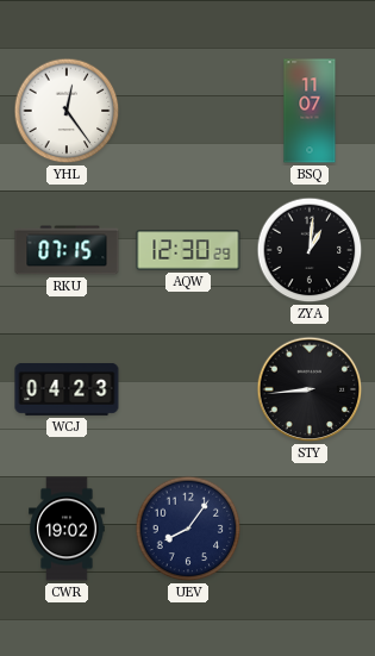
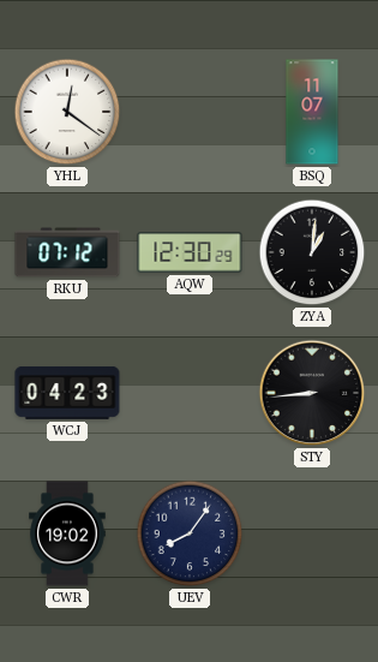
YHL: 12:24 -> 12:21 (67, 112)
RKU: 07:15 -> 07:12 (67, 252)
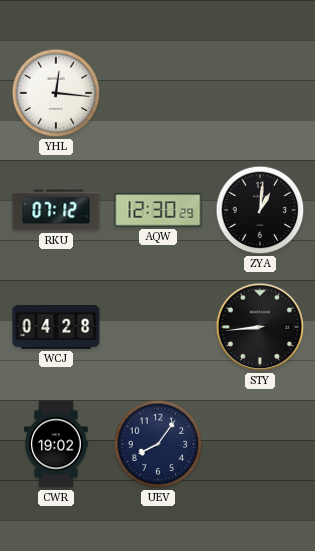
YHL: 12:21 -> 12:16 (56, 93)
BSQ: 11:07 -> none (312, 112)
WCJ: 04:23 -> 04:28 (56, 327)
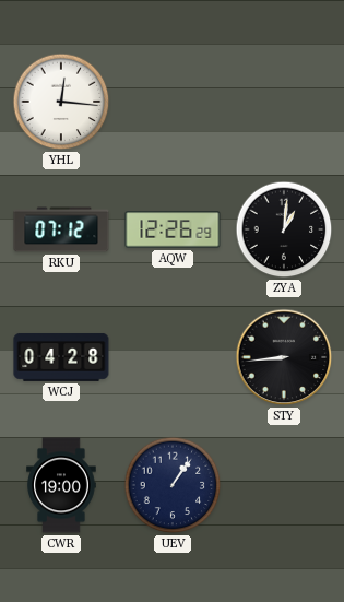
AQW: 12:30 -> 12:26 (173, 229)
CWR: 19:02 -> 19:00 (61, 485)
UEV: 8:06 -> 1:06 (173, 485)
